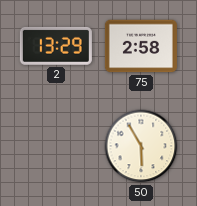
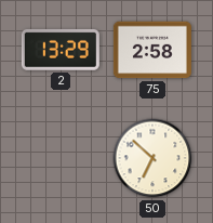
50: 5:55 -> 6:52 (152, 158)
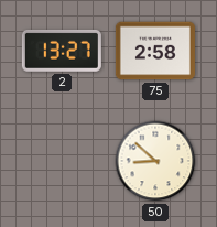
2: 13:29 -> 13:27 (62, 51)
50: 6:52 -> 8:52 (155, 161)
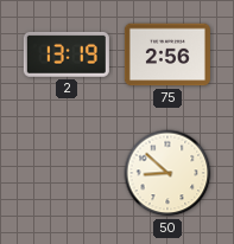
2: 13:27 -> 13:19 (67, 54)
75: 2:58 -> 2:56 (167, 54)
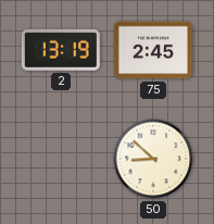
75: 2:56 -> 2:45 (153, 50)
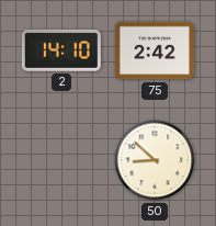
2: 13:19 -> 14:10 (61, 50)
75: 2:45 -> 2:42 (155, 50)
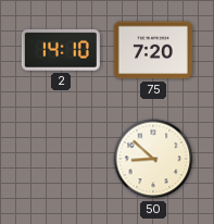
75: 2:42 -> 7:20 (153, 50)
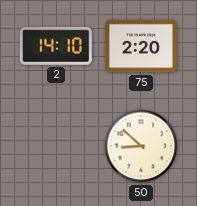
75: 7:20 -> 2:20 (141, 46)
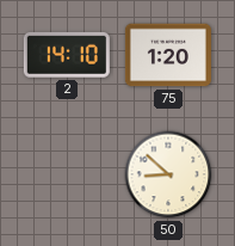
75: 2:20 -> 1:20 (168, 55)
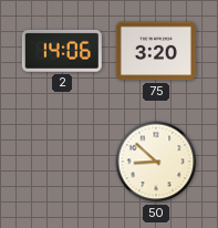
2: 14:10 -> 14:06 (62, 51)
75: 1:20 -> 3:20 (156, 51)
